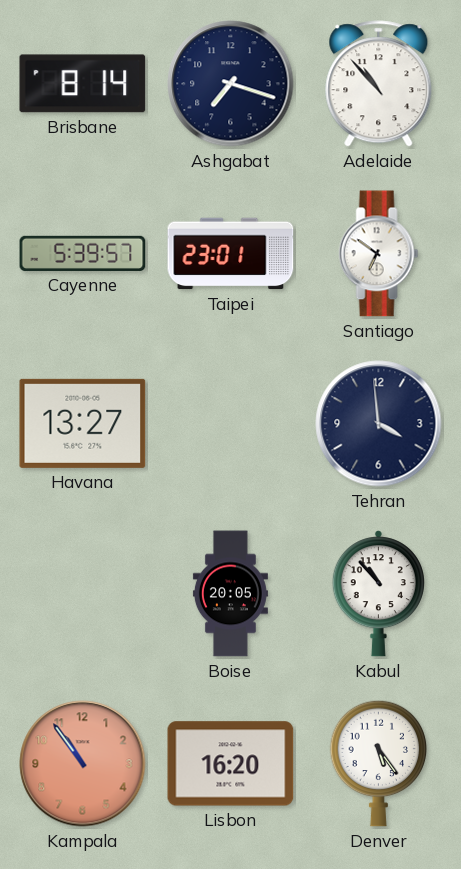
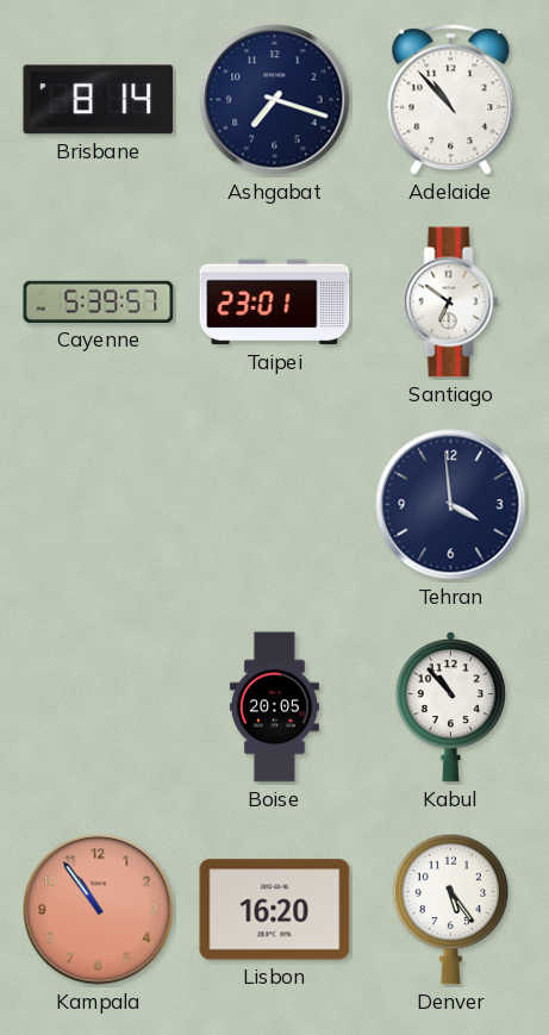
Havana: 13:27 -> none (83, 423)
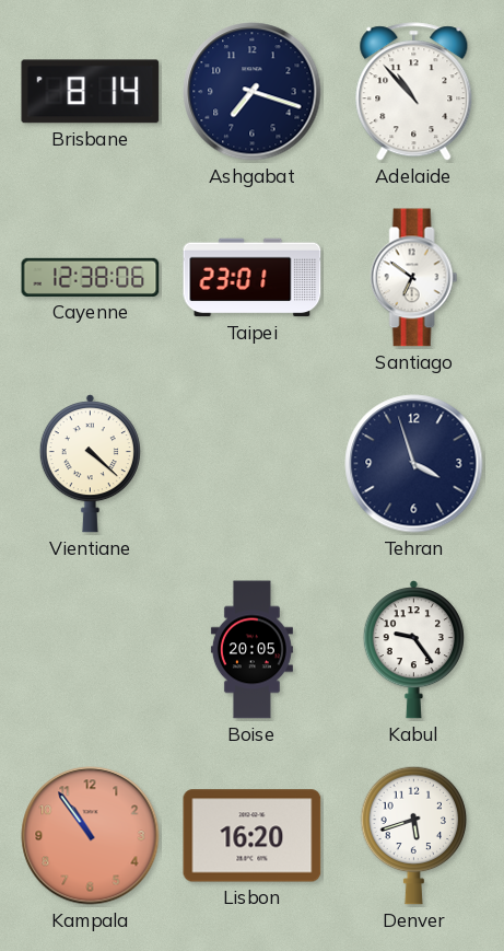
Cayenne: 5:39 -> 12:38 (91, 277)
Vientiane: none -> 4:22 (90, 464)
Tehran: 3:59 -> 3:57 (414, 464)
Kabul: 10:53 -> 9:24 (413, 650)
Denver: 5:24 -> 5:42 (414, 835)
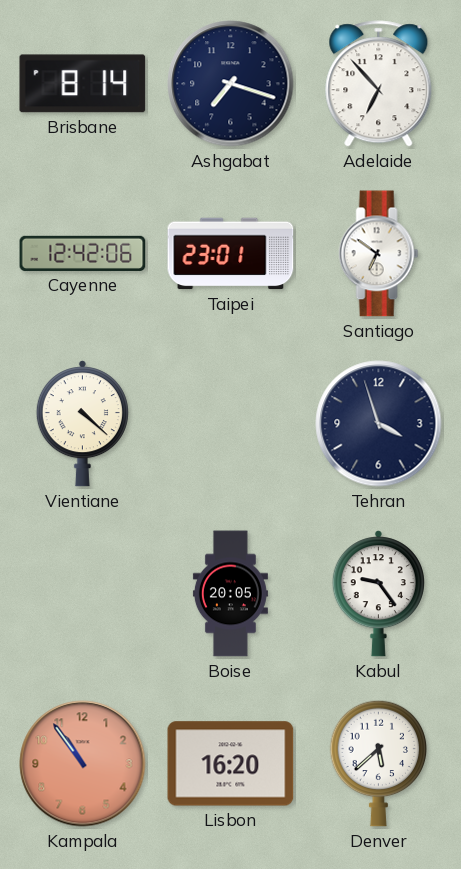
Adelaide: 10:53 -> 6:53 (379, 84)
Cayenne: 12:38 -> 12:42 (83, 253)
Denver: 5:42 -> 5:38 (379, 763)
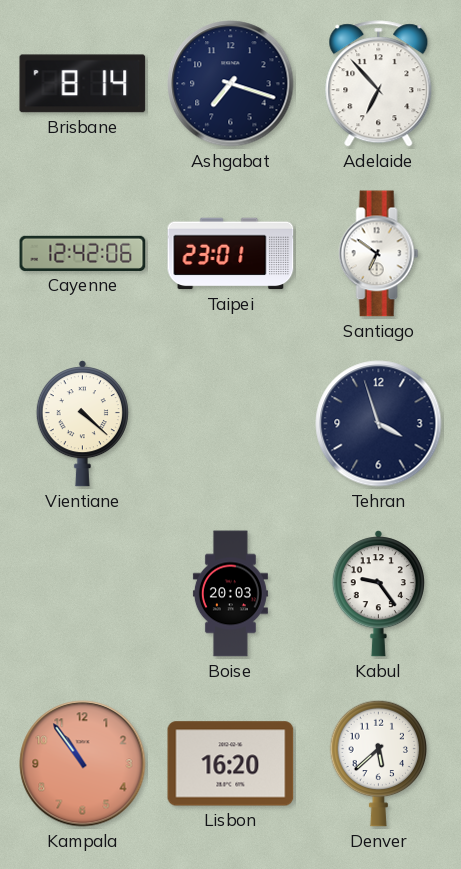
Boise: 20:05 -> 20:03 (230, 594)
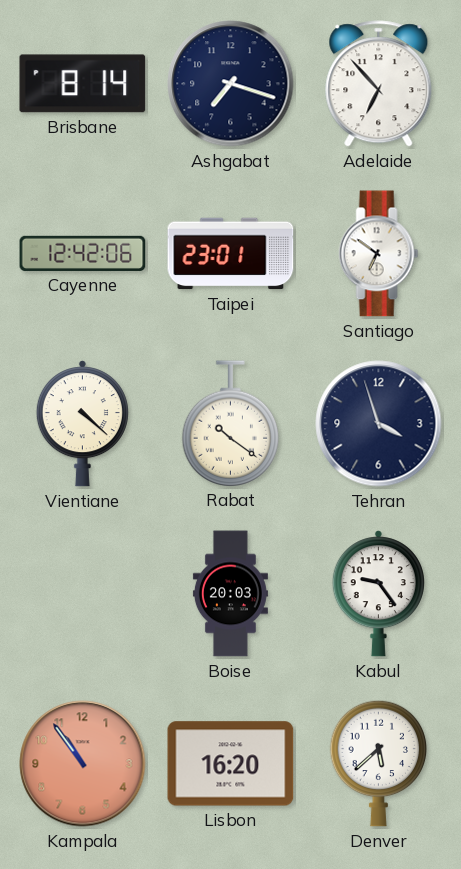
Rabat: none -> 10:21 (231, 423)
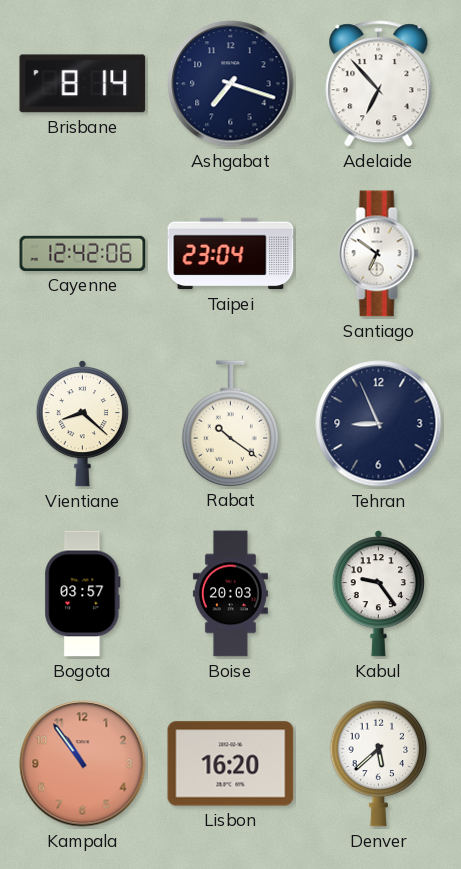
Taipei: 23:01 -> 23:04 (231, 254)
Vientiane: 4:22 -> 8:22 (82, 424)
Tehran: 3:57 -> 8:56 (379, 424)
Bogota: none -> 03:57 (83, 594)
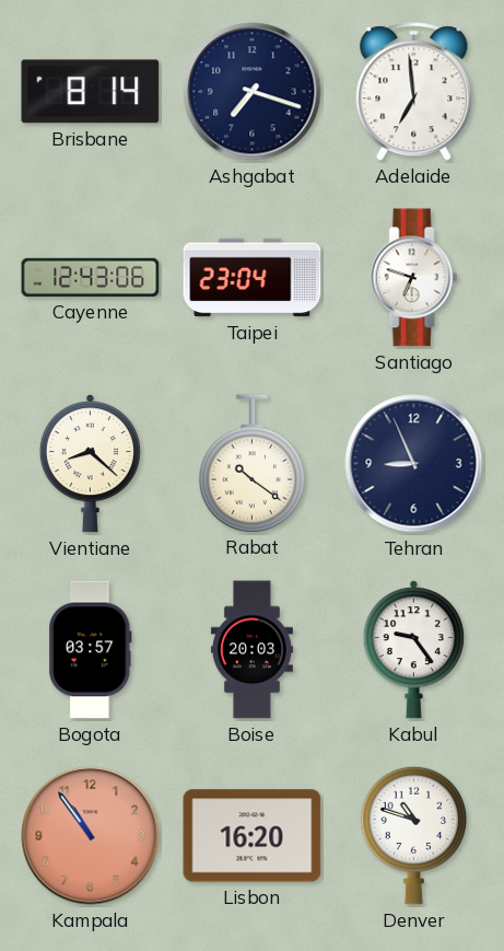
Adelaide: 6:53 -> 6:59 (414, 92)
Cayenne: 12:42 -> 12:43 (91, 277)
Santiago: 6:51 -> 6:48 (414, 278)
Denver: 5:38 -> 10:48 (414, 835)
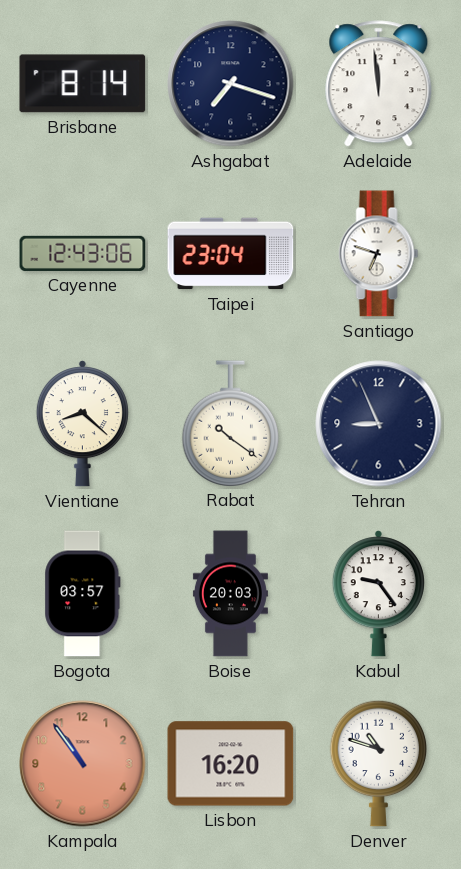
Adelaide: 6:59 -> 11:59 (379, 84)
